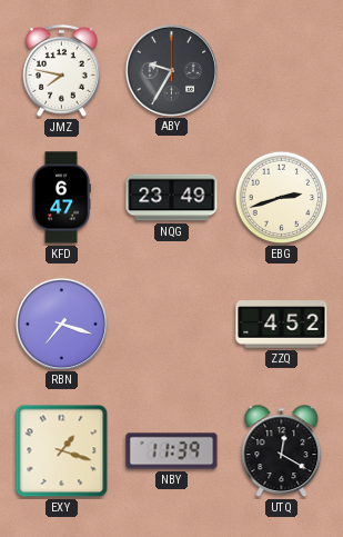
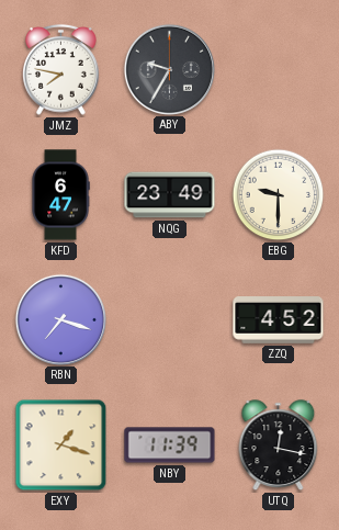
EBG: 2:42 -> 9:30 (279, 195)
UTQ: 12:20 -> 12:17 (279, 446)
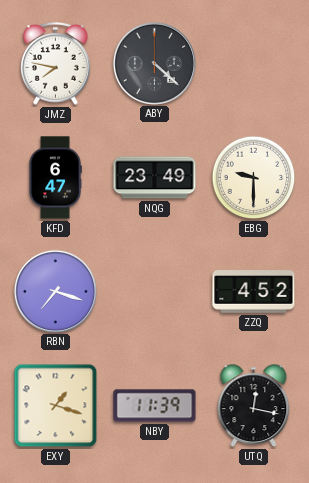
ABY: 9:35 -> 4:22 (154, 63)
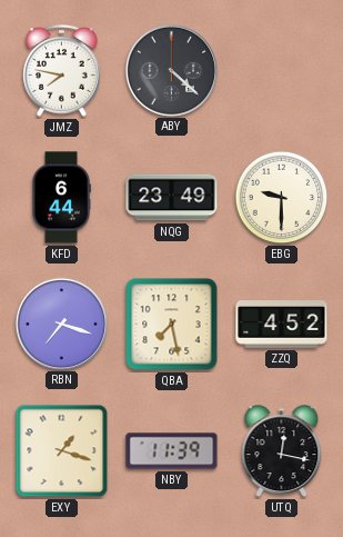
KFD: 6:47 -> 6:44 (61, 198)
QBA: none -> 7:28 (172, 325)
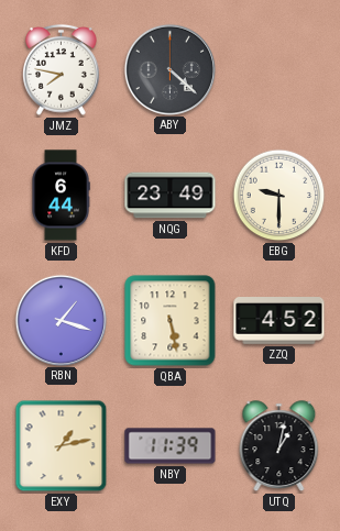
RBN: 7:18 -> 1:18 (61, 320)
QBA: 7:28 -> 5:28 (171, 321)
EXY: 1:18 -> 1:13 (62, 446)
UTQ: 12:17 -> 1:02 (279, 446)
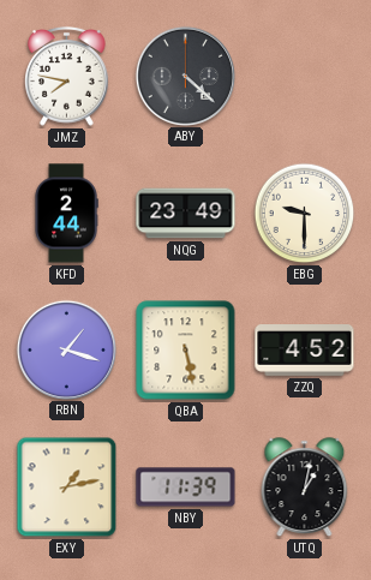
KFD: 6:44 -> 2:44 (66, 214)
